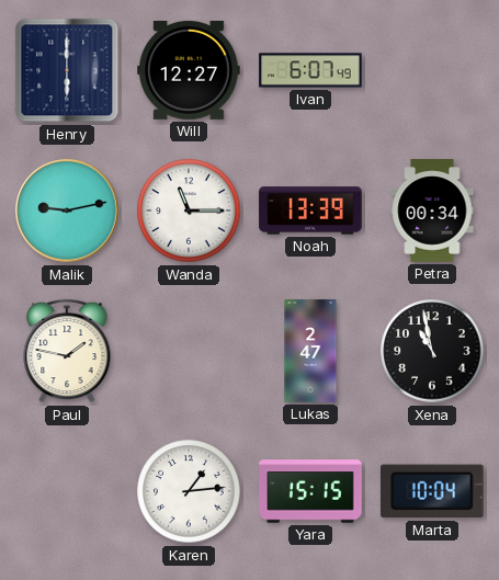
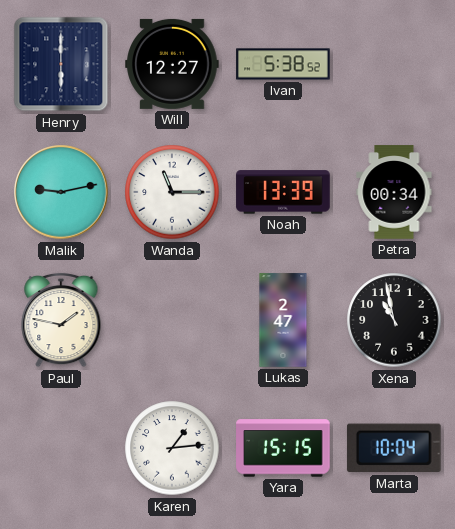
Ivan: 6:07 -> 5:38 (283, 64)
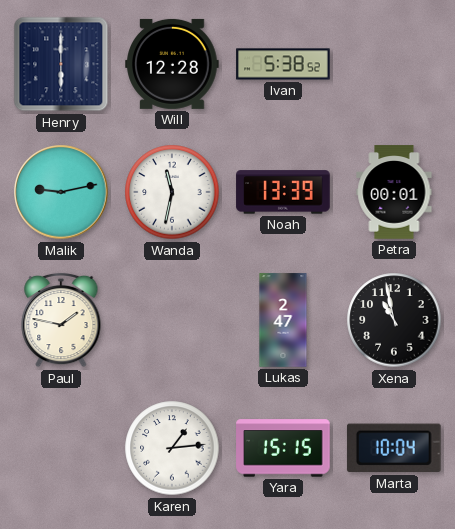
Will: 12:27 -> 12:28 (172, 64)
Wanda: 11:15 -> 11:32 (172, 192)
Petra: 00:34 -> 00:01 (394, 192)
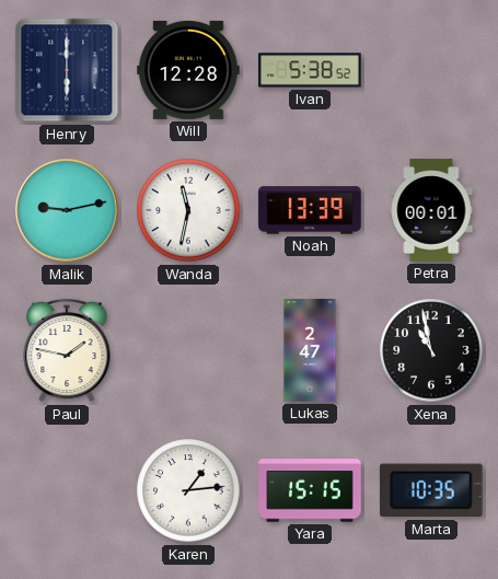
Marta: 10:04 -> 10:35 (431, 490)
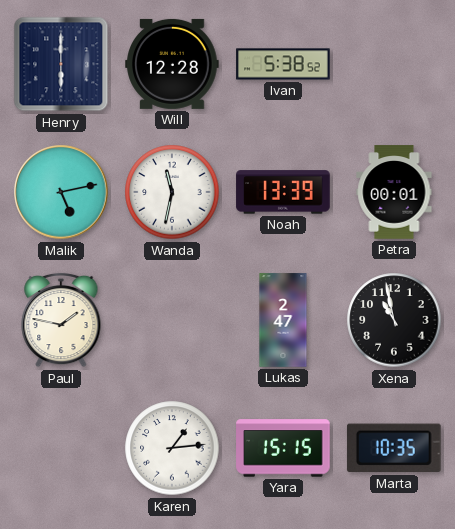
Malik: 9:13 -> 5:13 (61, 192)
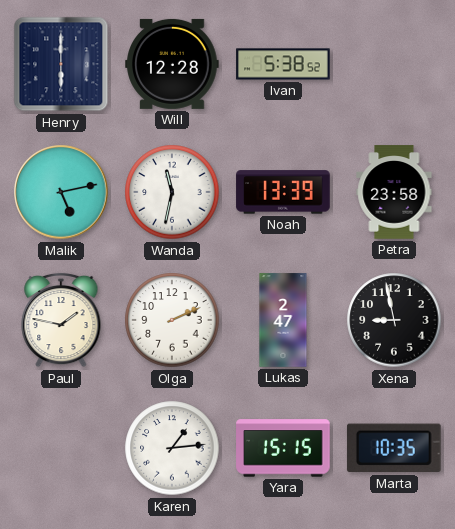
Petra: 00:01 -> 23:58 (394, 192)
Olga: none -> 2:11 (172, 320)
Xena: 10:58 -> 8:58 (394, 320)
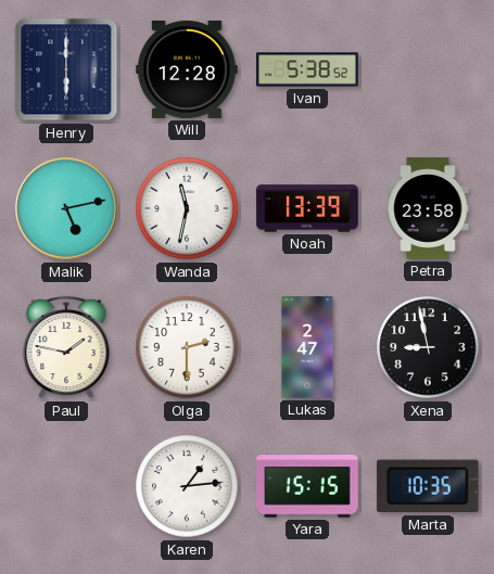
Olga: 2:11 -> 2:30 (187, 347)
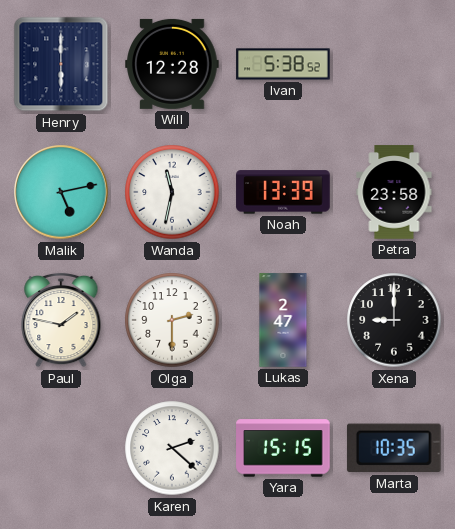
Xena: 8:58 -> 9:00 (394, 320)
Karen: 1:14 -> 2:22 (172, 448)
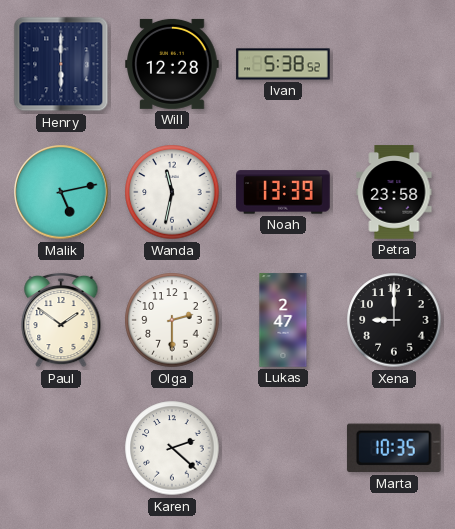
Paul: 1:47 -> 1:51 (61, 320)
Yara: 15:15 -> none (283, 448)
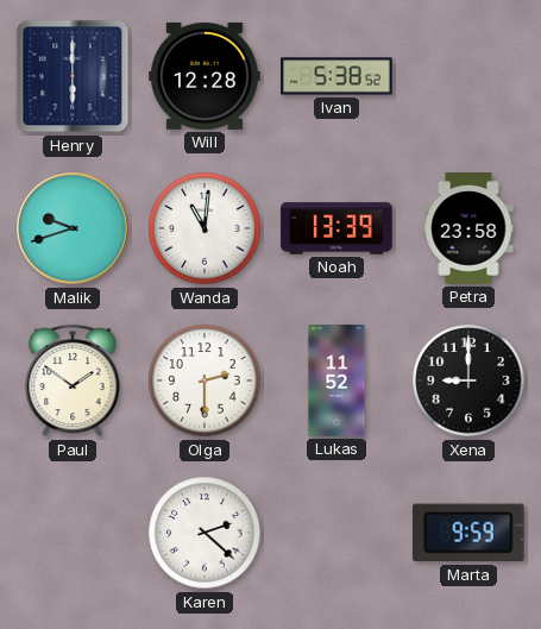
Malik: 5:13 -> 9:42 (73, 228)
Wanda: 11:32 -> 11:01 (205, 228)
Lukas: 2:47 -> 11:52 (336, 380)
Marta: 10:35 -> 9:59 (468, 533)
